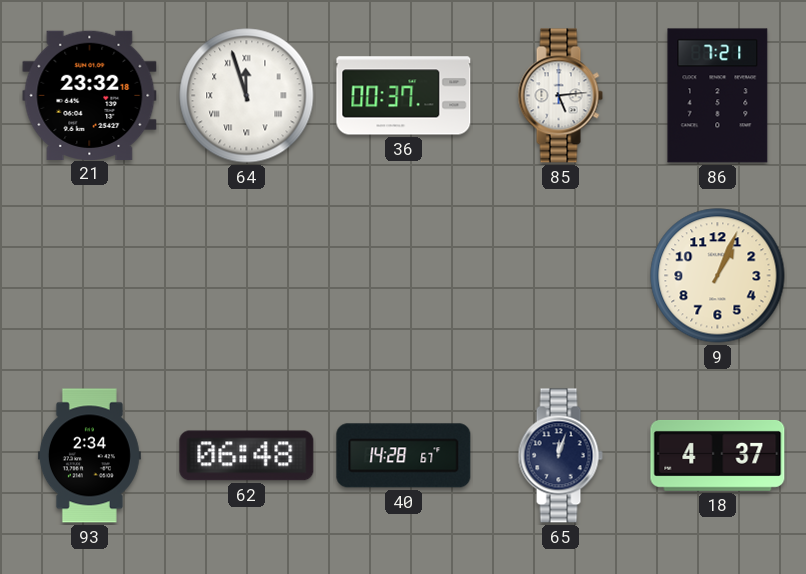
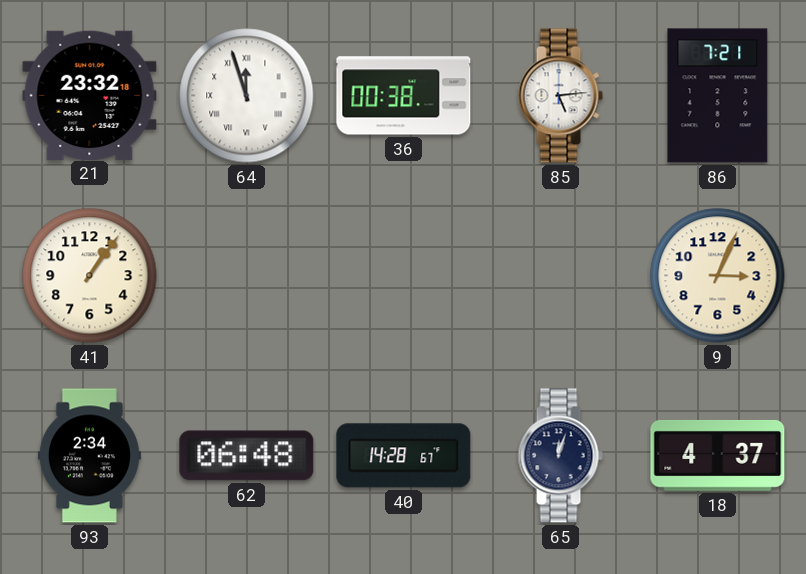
36: 00:37 -> 00:38 (404, 96)
41: none -> 1:06 (90, 276)
9: 1:04 -> 3:04 (718, 276)
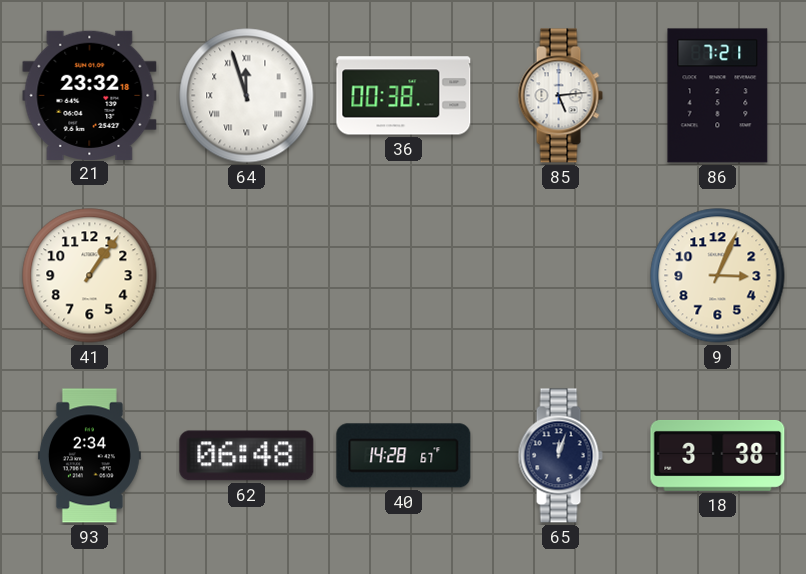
18: 4:37 -> 3:38 (718, 455)
